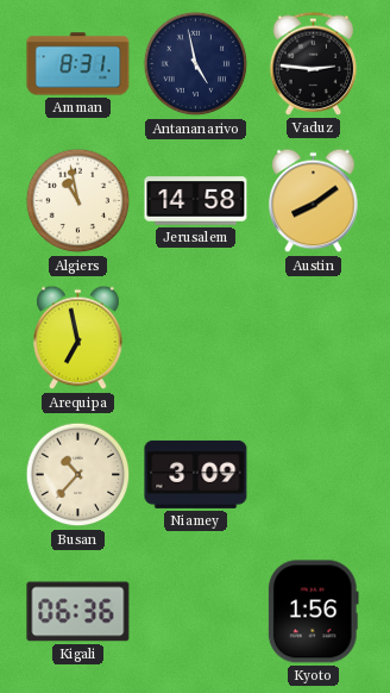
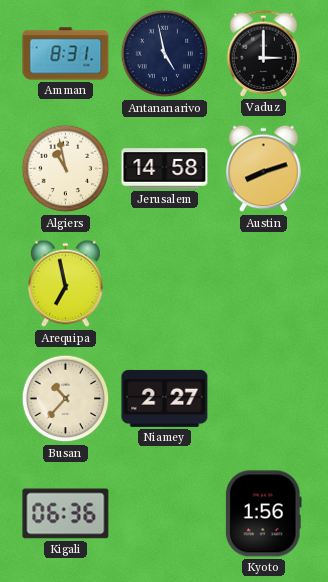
Vaduz: 2:46 -> 3:00 (264, 53)
Austin: 8:09 -> 8:12 (264, 169)
Niamey: 3:09 -> 2:27 (165, 398)
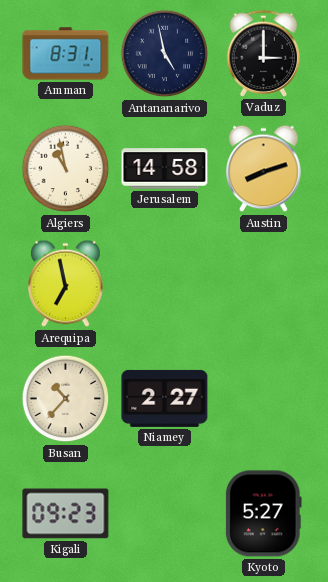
Kigali: 06:36 -> 09:23 (66, 514)
Kyoto: 1:56 -> 5:27 (263, 514)
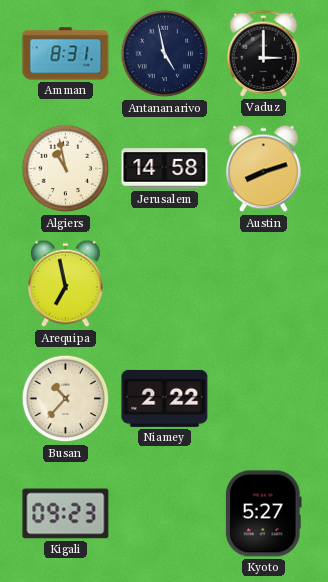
Niamey: 2:27 -> 2:22 (165, 398)
